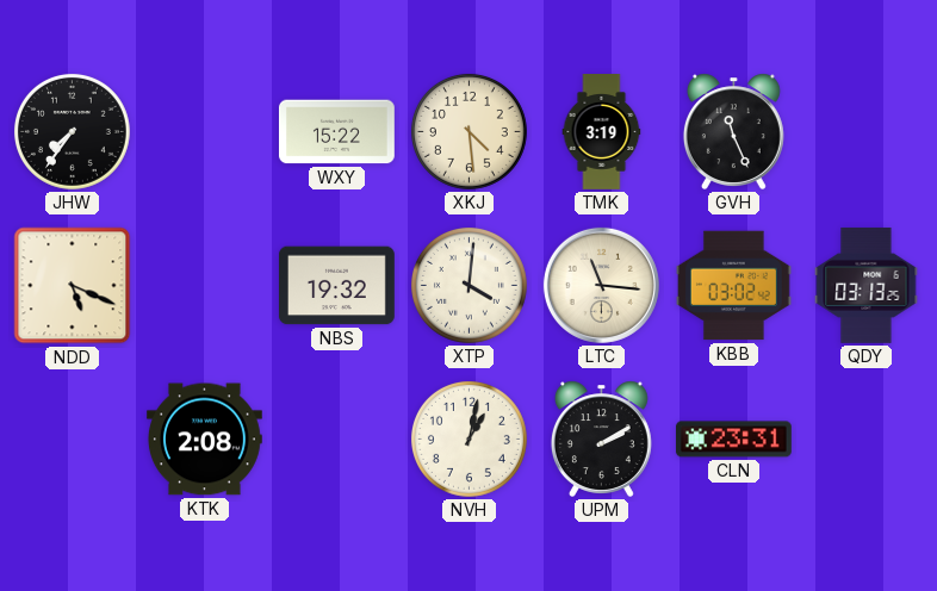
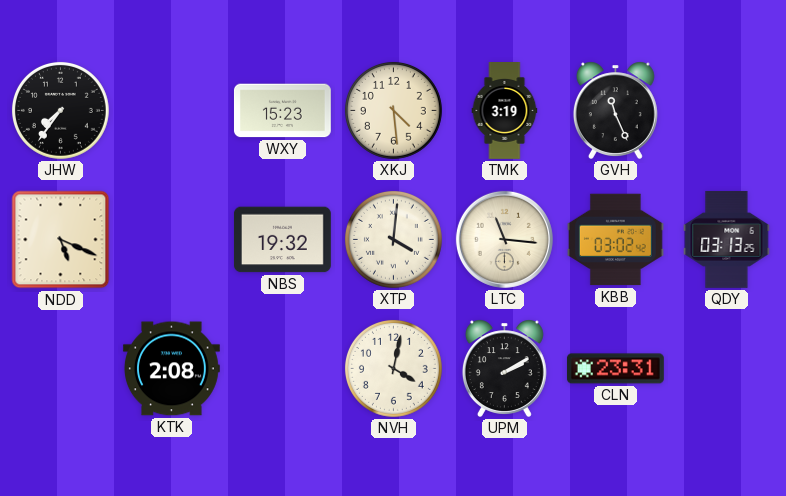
WXY: 15:22 -> 15:23 (282, 111)
NVH: 1:02 -> 4:02 (393, 368)
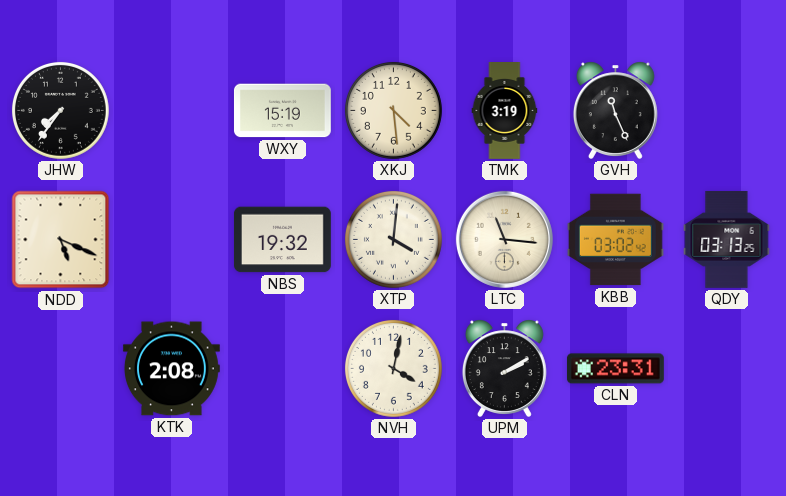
WXY: 15:23 -> 15:19 (282, 111)
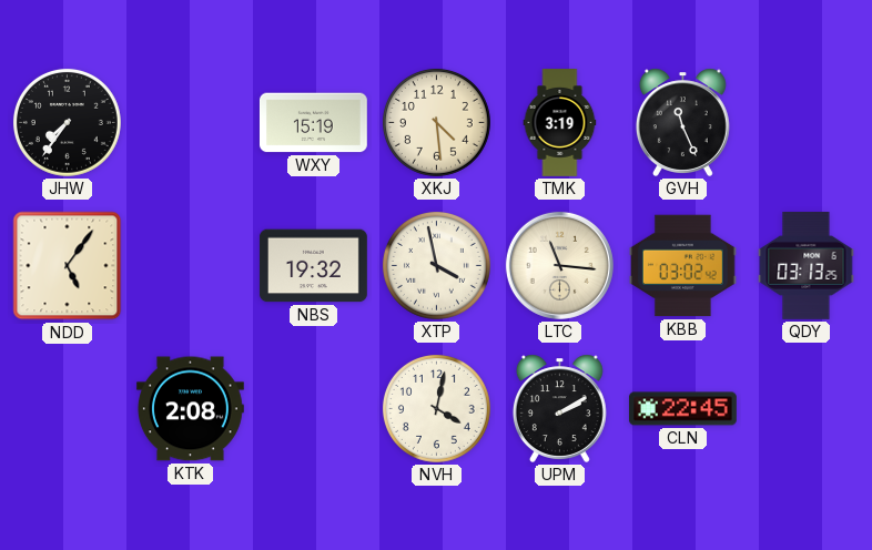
NDD: 5:19 -> 5:06 (68, 266)
XTP: 4:01 -> 3:58 (436, 265)
CLN: 23:31 -> 22:45 (682, 409)
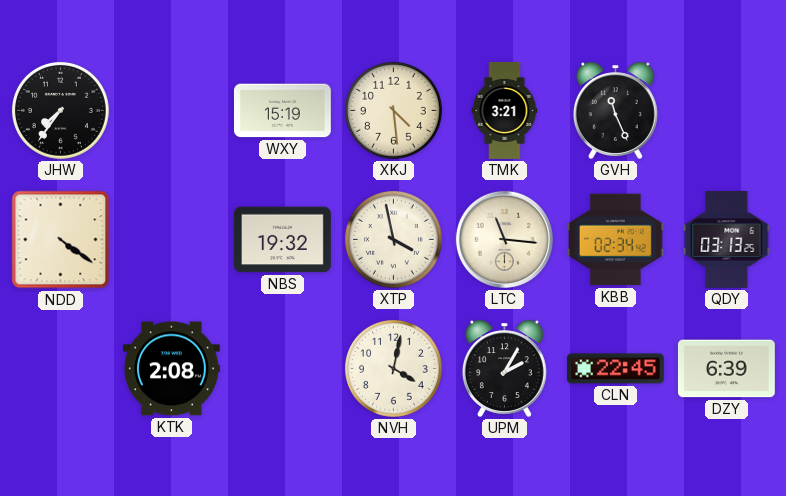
TMK: 3:19 -> 3:21 (505, 111)
NDD: 5:06 -> 4:21 (61, 240)
KBB: 03:02 -> 02:34 (615, 240)
UPM: 2:10 -> 2:05 (504, 368)
DZY: none -> 6:39 (726, 369)
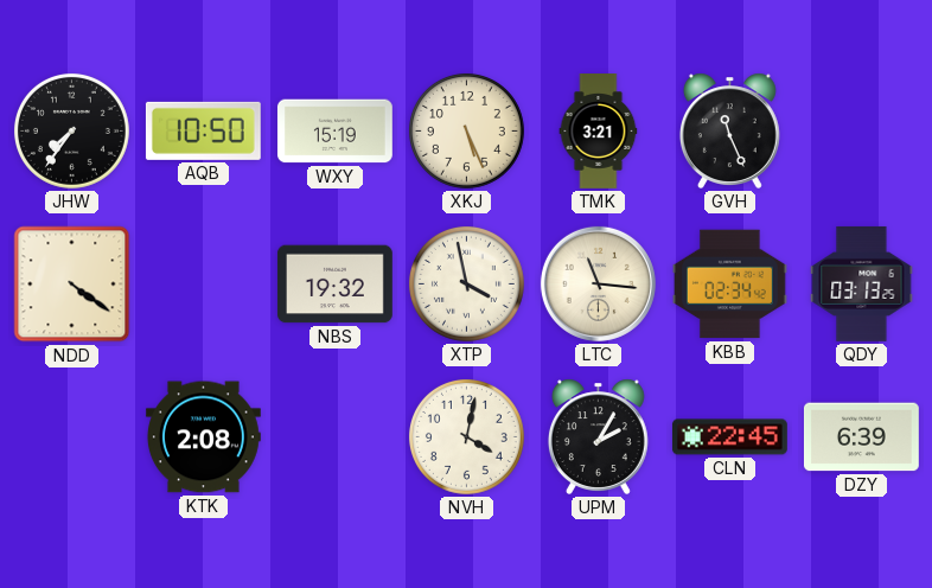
AQB: none -> 10:50 (203, 130)
XKJ: 4:29 -> 5:26 (466, 130)
